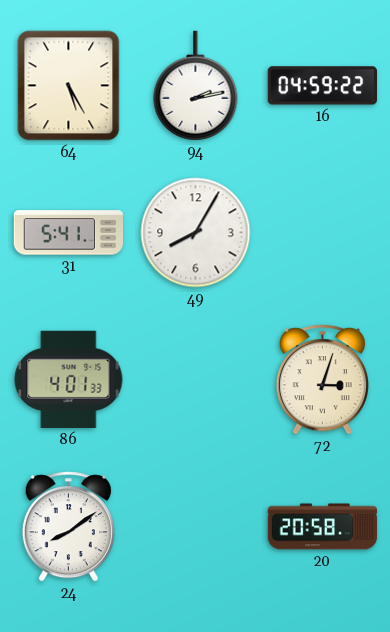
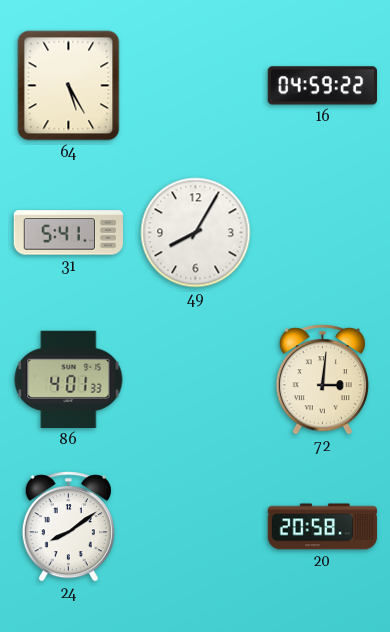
94: 2:13 -> none (196, 86)
72: 3:03 -> 3:01 (322, 380)
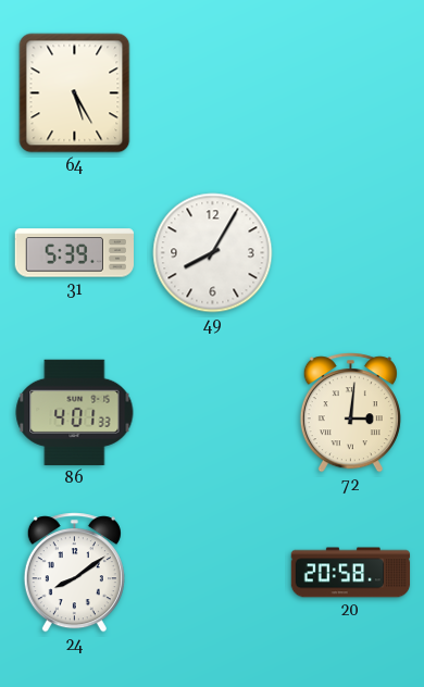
16: 04:59 -> none (322, 86)
31: 5:41 -> 5:39 (75, 253)
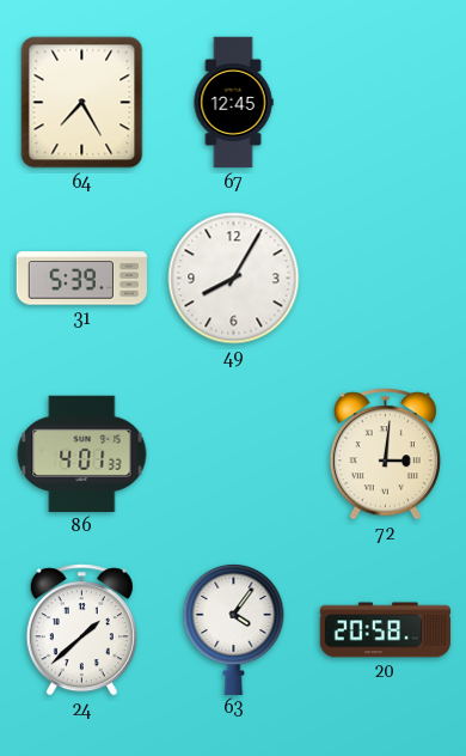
64: 5:25 -> 7:25 (82, 103)
67: none -> 12:45 (233, 103)
24: 8:09 -> 1:38 (81, 630)
63: none -> 4:06 (234, 628)
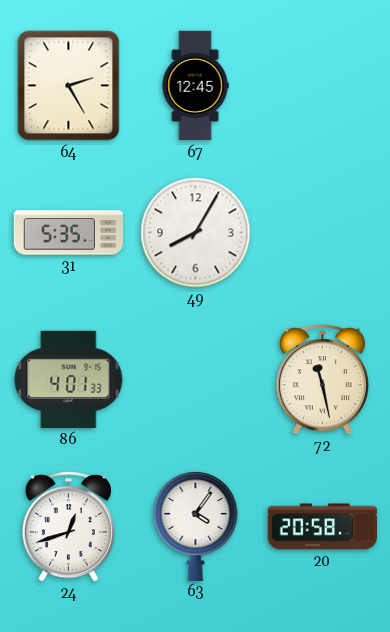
64: 7:25 -> 2:25 (69, 86)
31: 5:39 -> 5:35 (69, 233)
72: 3:01 -> 11:28 (322, 380)
24: 1:38 -> 12:42 (68, 527)
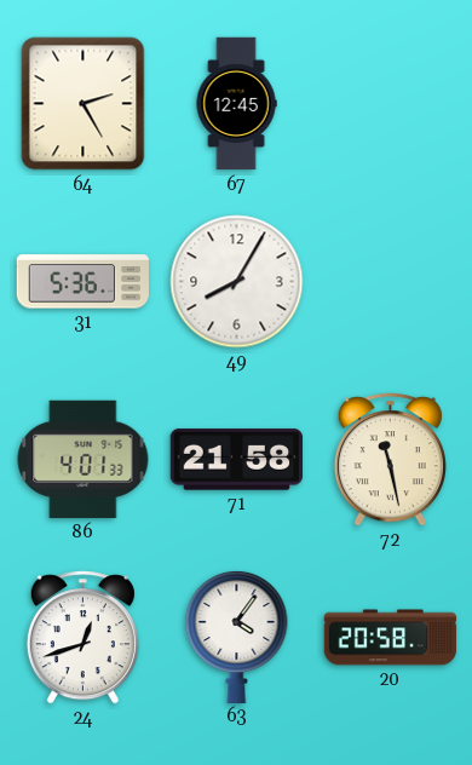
31: 5:35 -> 5:36 (84, 282)
71: none -> 21:58 (237, 460)
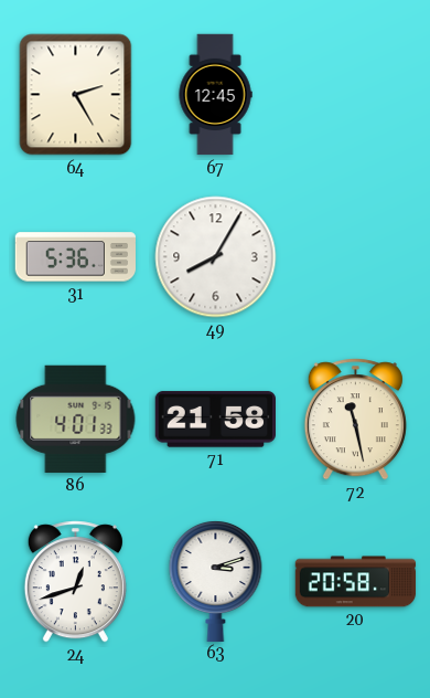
63: 4:06 -> 3:12 (216, 580)
